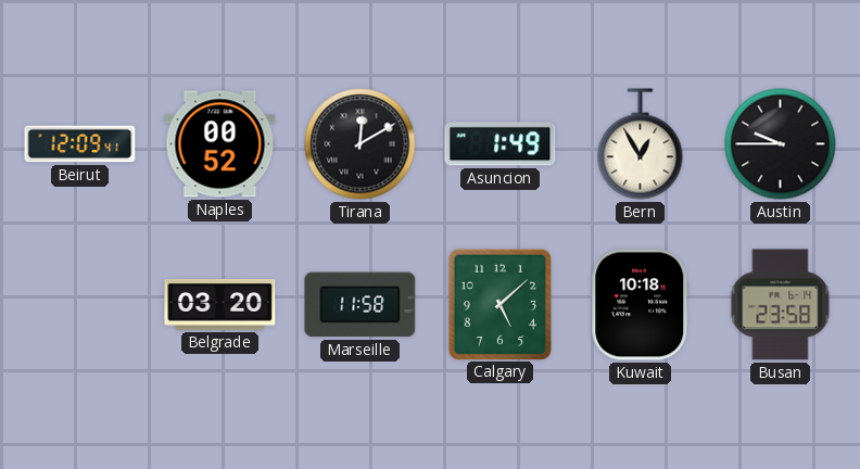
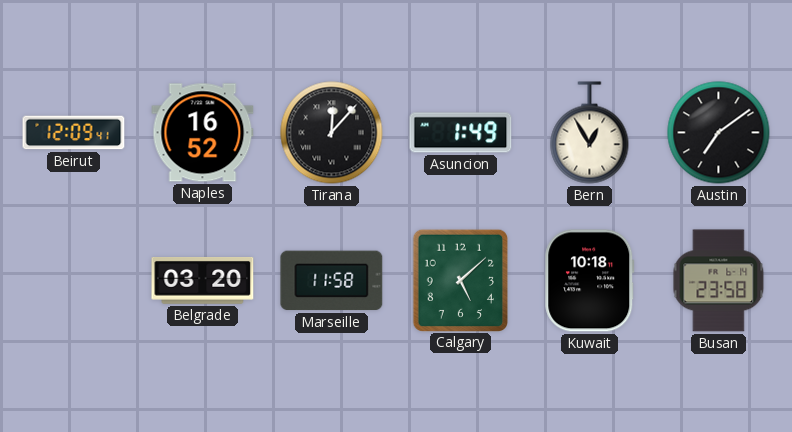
Naples: 00:52 -> 16:52 (203, 133)
Tirana: 12:10 -> 12:07 (332, 133)
Austin: 9:45 -> 7:09 (719, 133)
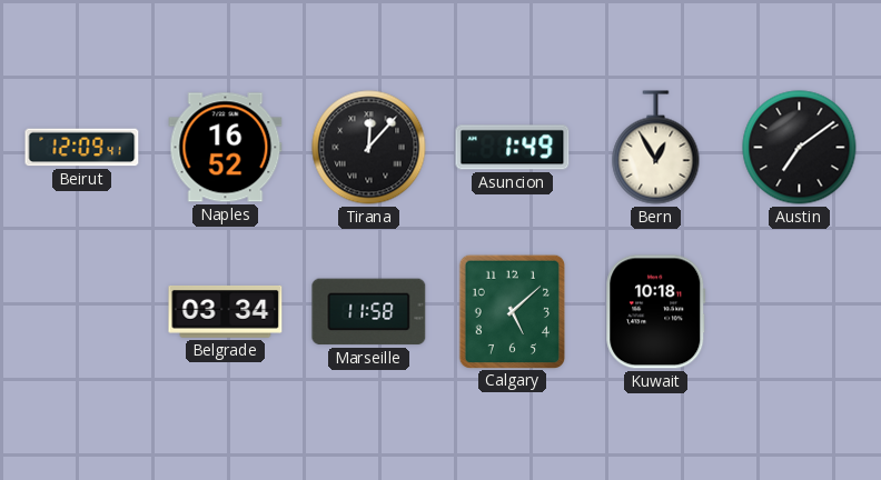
Belgrade: 03:20 -> 03:34 (226, 311)
Busan: 23:58 -> none (719, 281)
